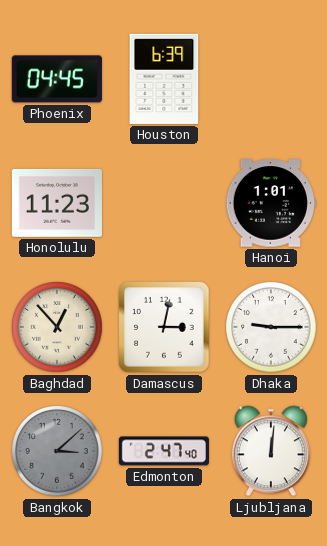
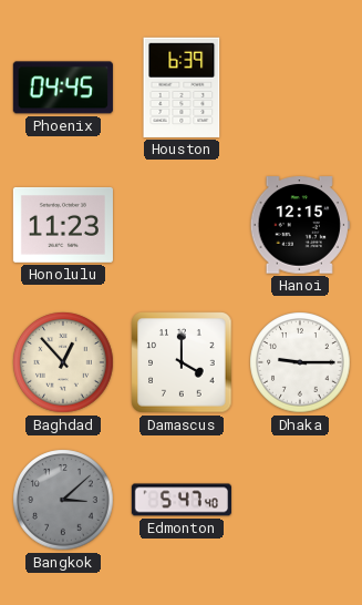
Hanoi: 1:01 -> 12:15 (300, 225)
Damascus: 3:02 -> 4:00 (182, 362)
Edmonton: 2:47 -> 5:47 (182, 500)
Ljubljana: 12:01 -> none (271, 451)
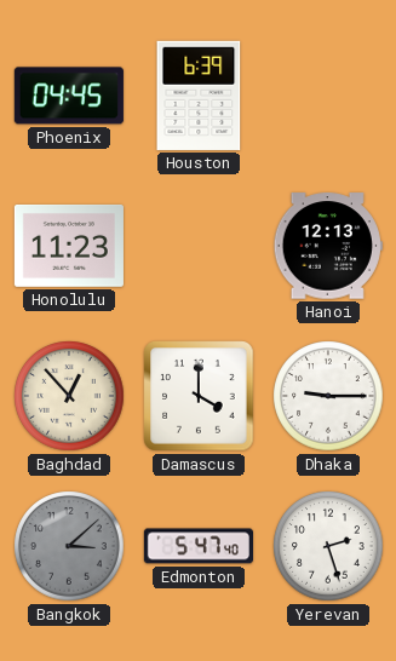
Hanoi: 12:15 -> 12:13 (328, 246)
Yerevan: none -> 2:27 (328, 546)
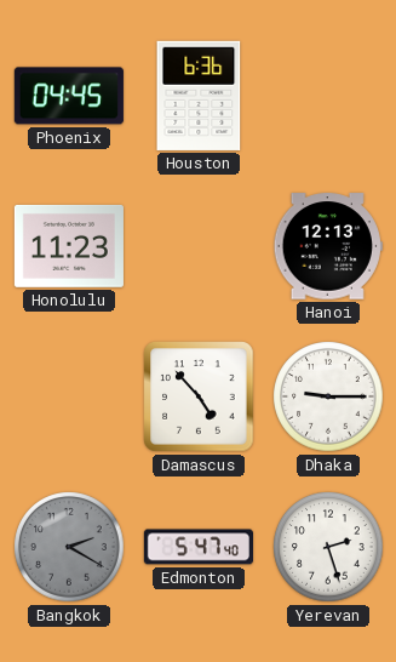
Houston: 6:39 -> 6:36 (199, 96)
Baghdad: 12:53 -> none (69, 396)
Damascus: 4:00 -> 4:53 (199, 396)
Bangkok: 3:08 -> 2:20 (69, 547)
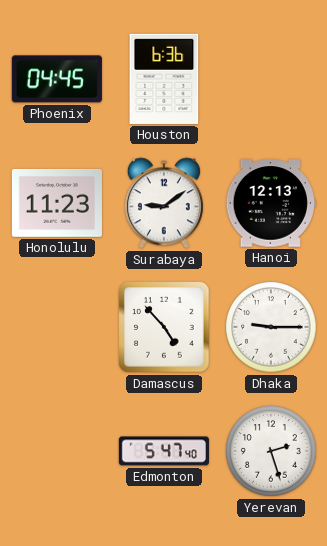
Surabaya: none -> 9:09 (164, 203)
Bangkok: 2:20 -> none (69, 547)
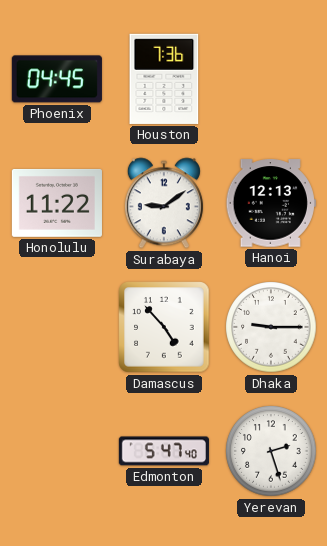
Houston: 6:36 -> 7:36 (164, 79)
Honolulu: 11:23 -> 11:22 (57, 203)
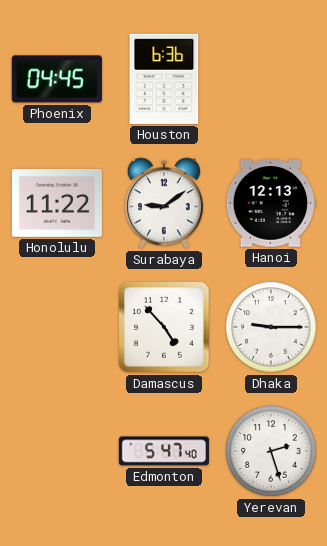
Houston: 7:36 -> 6:36 (164, 79)
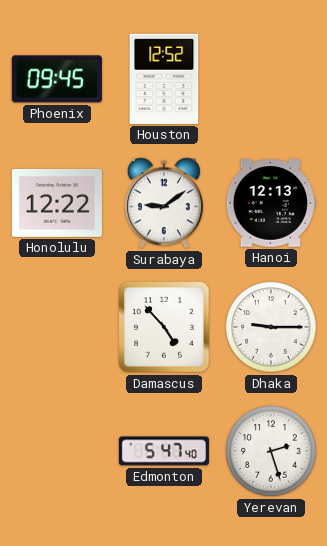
Phoenix: 04:45 -> 09:45 (57, 79)
Houston: 6:36 -> 12:52 (164, 79)
Honolulu: 11:22 -> 12:22 (57, 203)
